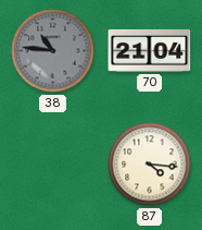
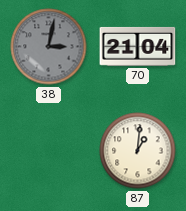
38: 10:46 -> 3:02 (49, 47)
87: 4:16 -> 1:01 (138, 151)
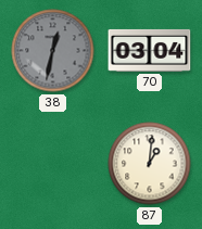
38: 3:02 -> 12:32 (53, 51)
70: 21:04 -> 03:04 (150, 50)
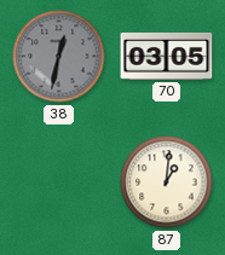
70: 03:04 -> 03:05 (167, 56)
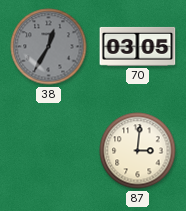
38: 12:32 -> 12:35 (49, 47)
87: 1:01 -> 3:01 (138, 151)
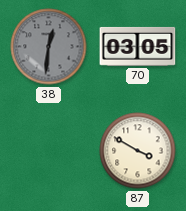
38: 12:35 -> 12:31 (49, 47)
87: 3:01 -> 3:50 (138, 151)
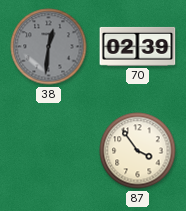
70: 03:05 -> 02:39 (138, 46)
87: 3:50 -> 3:54 (138, 151)
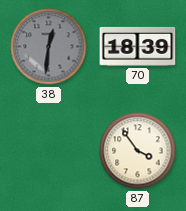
70: 02:39 -> 18:39 (138, 46)
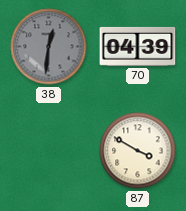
70: 18:39 -> 04:39 (138, 46)
87: 3:54 -> 3:50 (138, 151)
